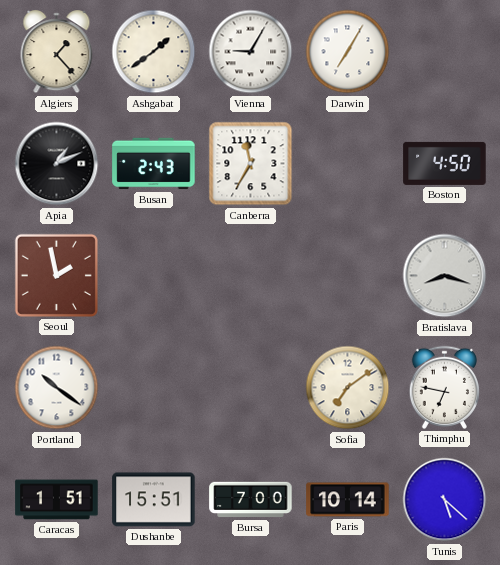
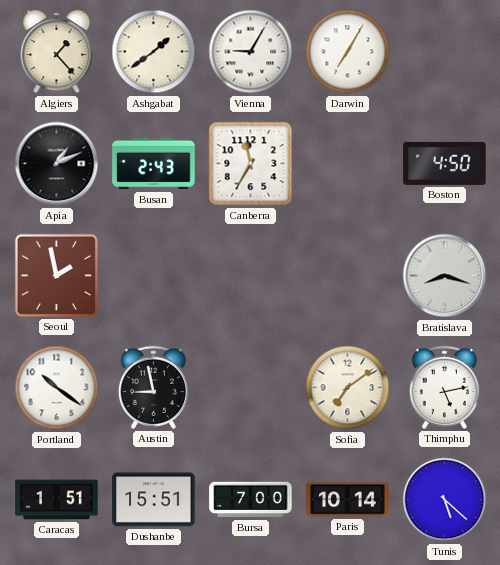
Austin: none -> 8:58 (153, 387)
Thimphu: 6:47 -> 5:13 (444, 387)
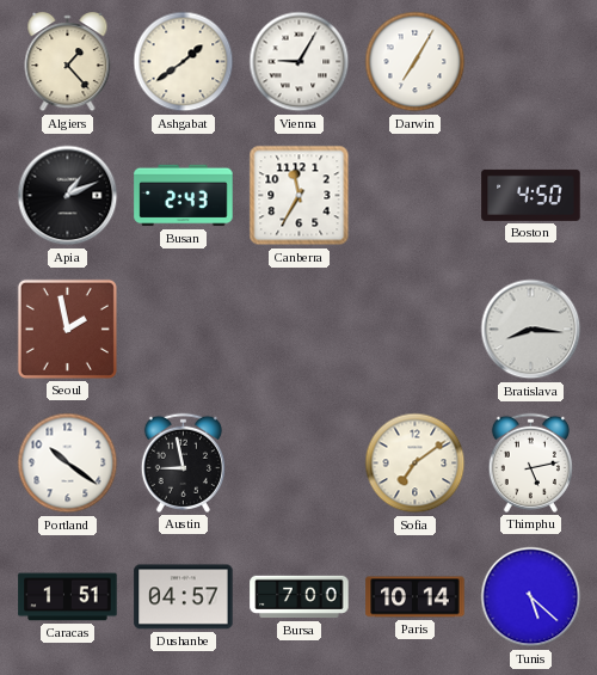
Bratislava: 8:18 -> 8:16 (531, 330)
Dushanbe: 15:51 -> 04:57 (184, 597)
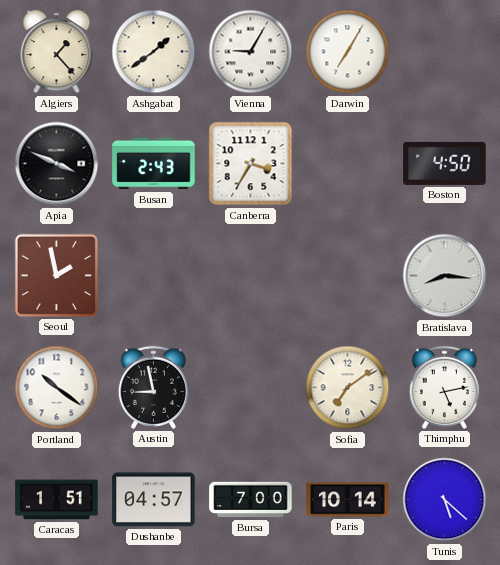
Apia: 1:11 -> 3:49 (57, 164)
Canberra: 11:35 -> 3:35 (251, 164)
